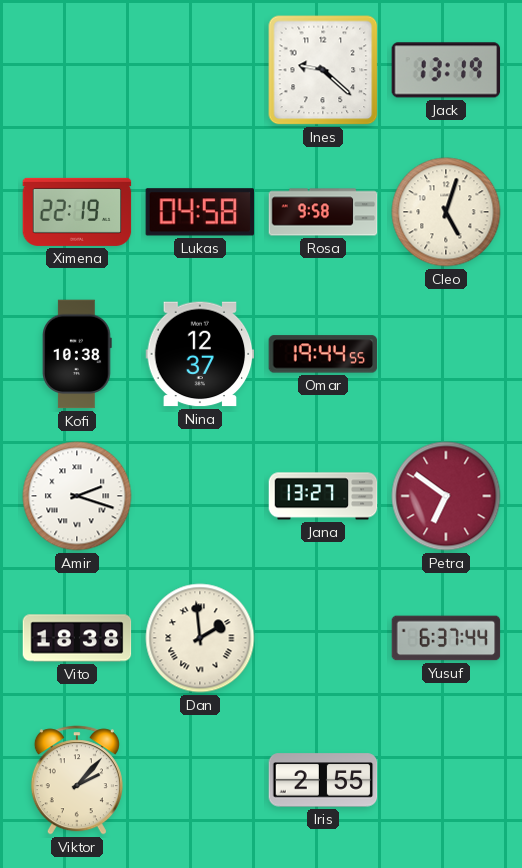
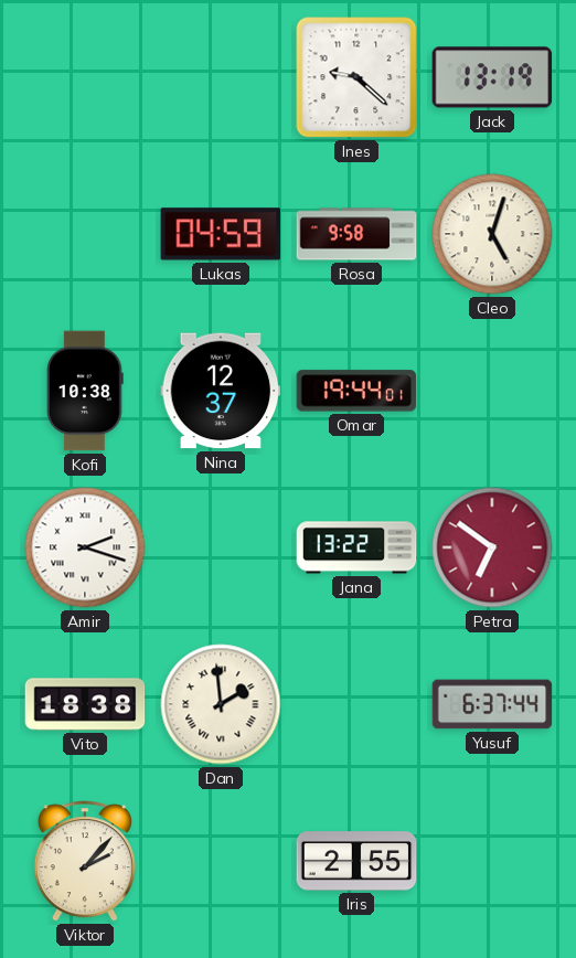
Ximena: 22:19 -> none (77, 212)
Lukas: 04:58 -> 04:59 (221, 234)
Omar: 19:44:55 -> 19:44:01 (356, 391)
Jana: 13:27 -> 13:22 (356, 547)
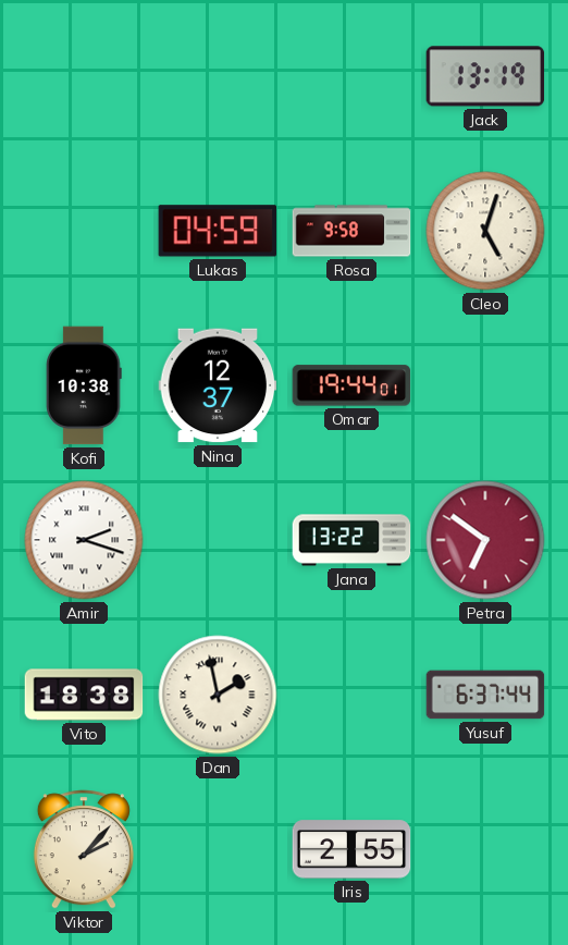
Ines: 9:22 -> none (356, 77)
Dan: 1:59 -> 1:58 (218, 695)
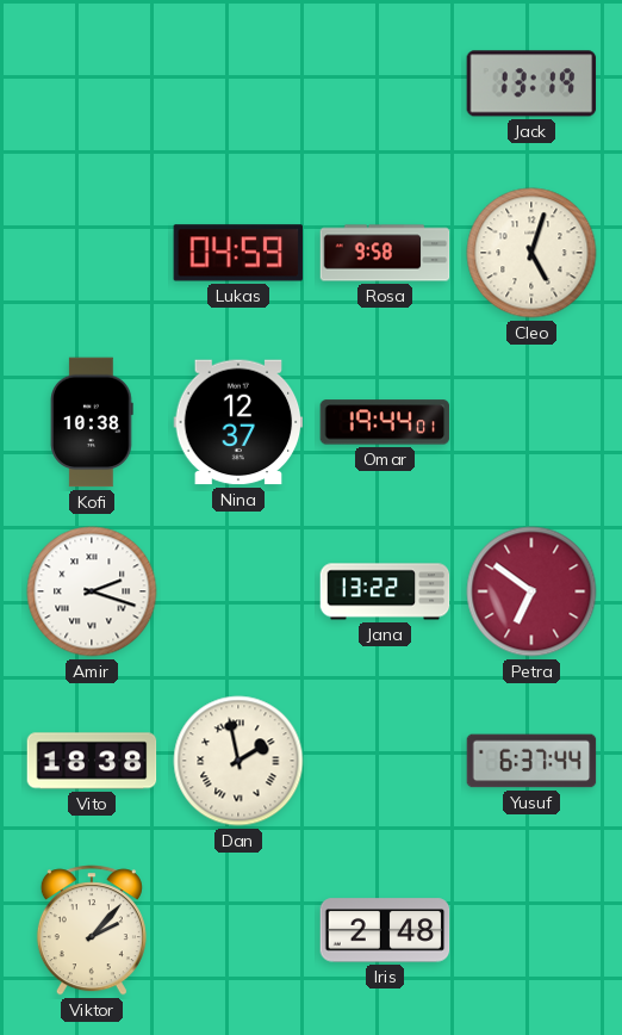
Iris: 2:55 -> 2:48 (385, 930)
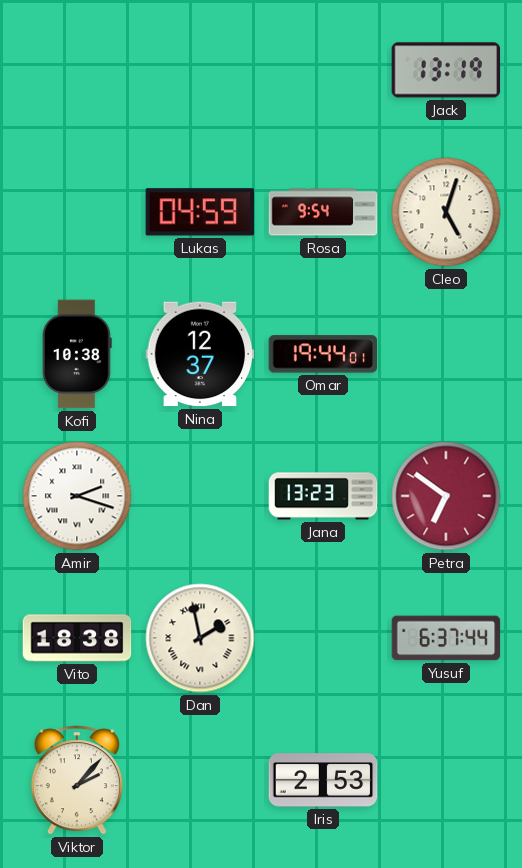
Rosa: 9:58 -> 9:54 (323, 212)
Jana: 13:22 -> 13:23 (323, 496)
Iris: 2:48 -> 2:53 (323, 780)
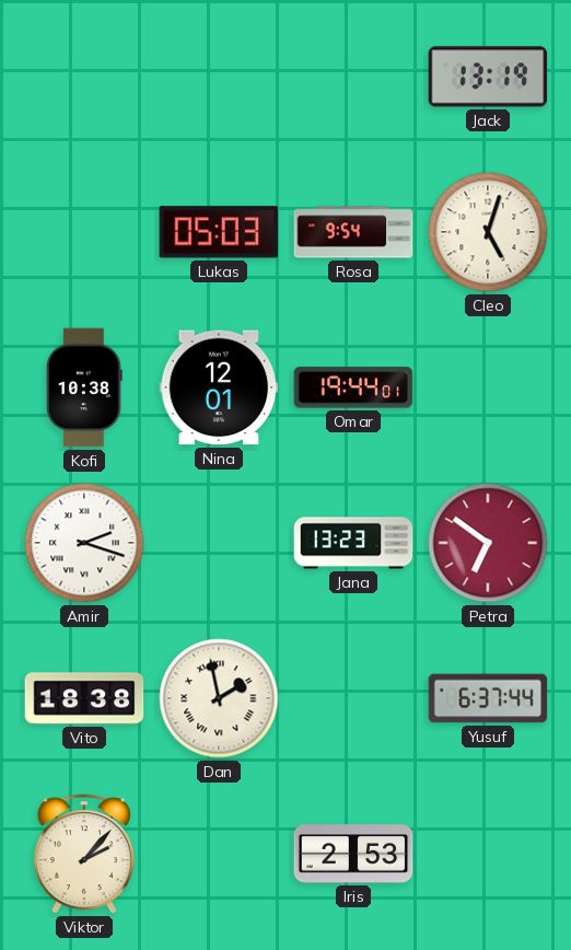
Lukas: 04:59 -> 05:03 (219, 232)
Nina: 12:37 -> 12:01 (219, 387)
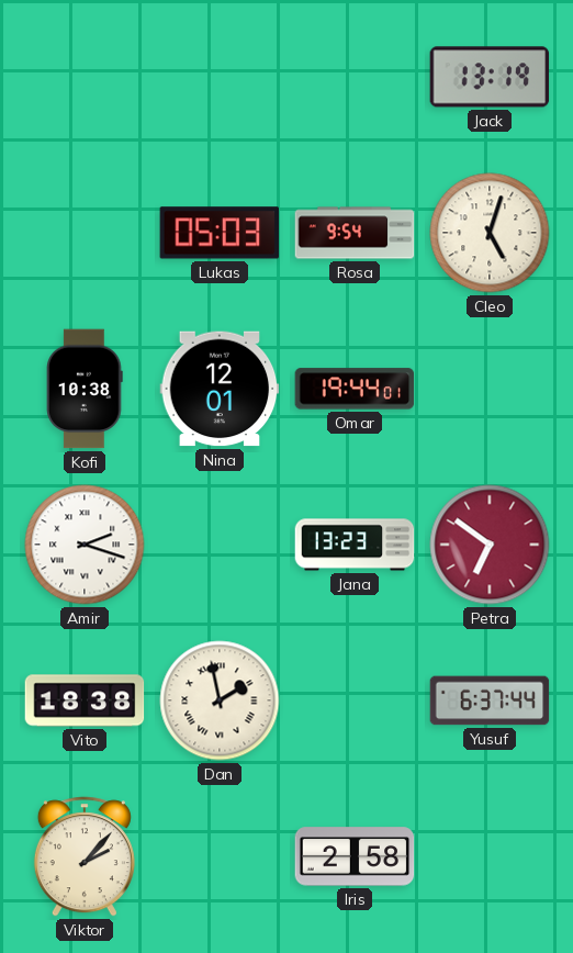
Iris: 2:53 -> 2:58 (355, 856)
